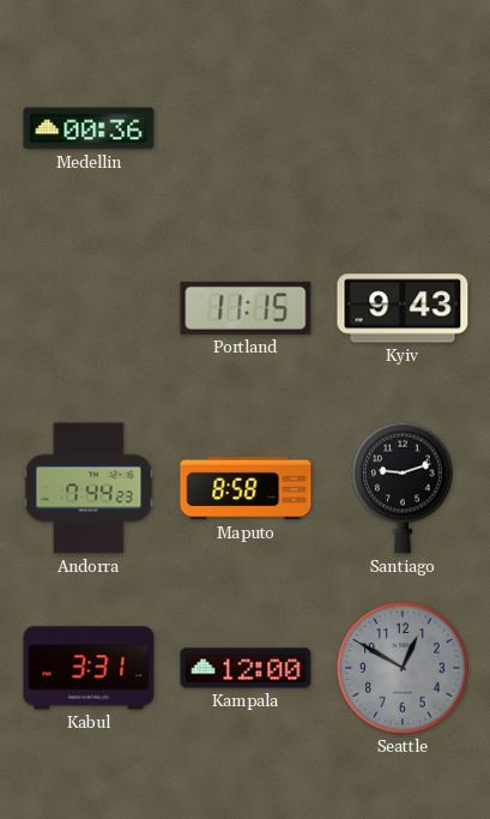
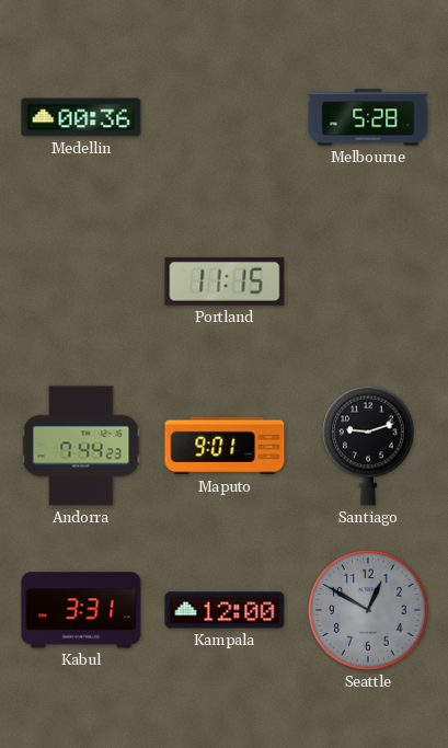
Melbourne: none -> 5:28 (368, 117)
Kyiv: 9:43 -> none (403, 308)
Maputo: 8:58 -> 9:01 (225, 446)
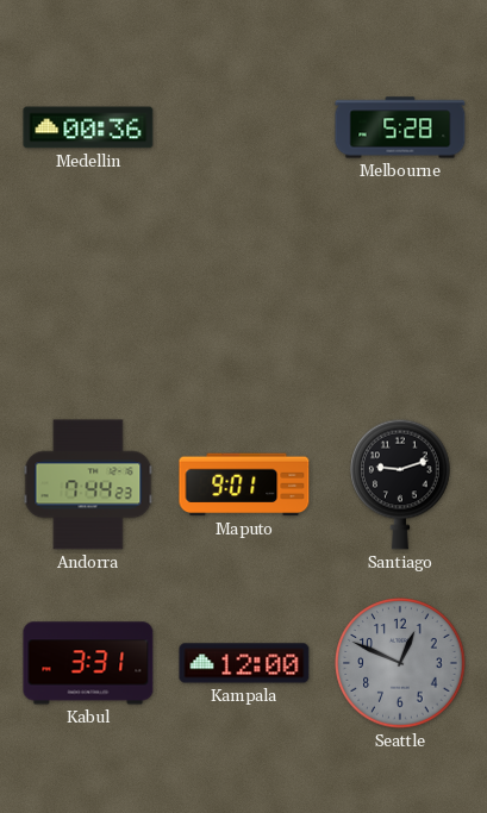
Portland: 11:15 -> none (225, 281)
Seattle: 12:50 -> 12:49 (400, 663)
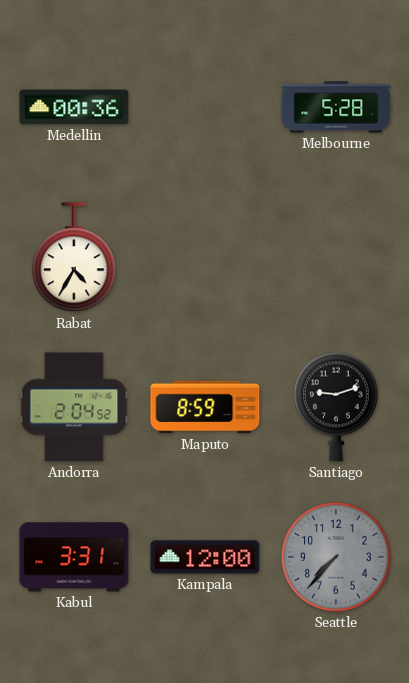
Rabat: none -> 4:35 (74, 258)
Andorra: 7:44 -> 2:04 (74, 407)
Maputo: 9:01 -> 8:59 (205, 407)
Seattle: 12:49 -> 7:37 (336, 557)
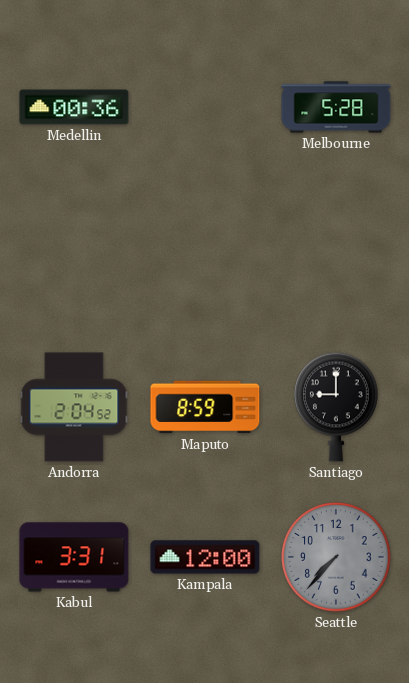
Rabat: 4:35 -> none (74, 258)
Santiago: 9:12 -> 9:00 (336, 407)
